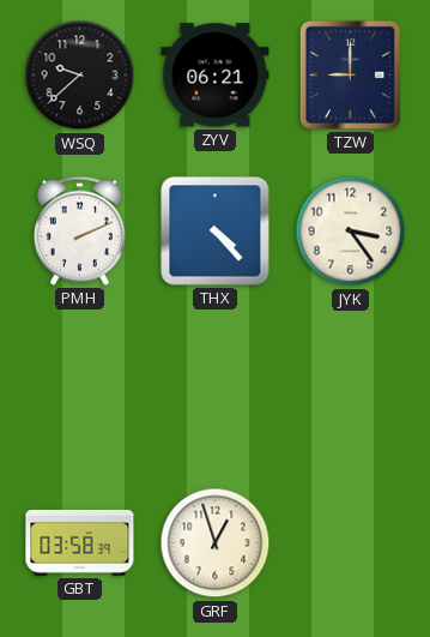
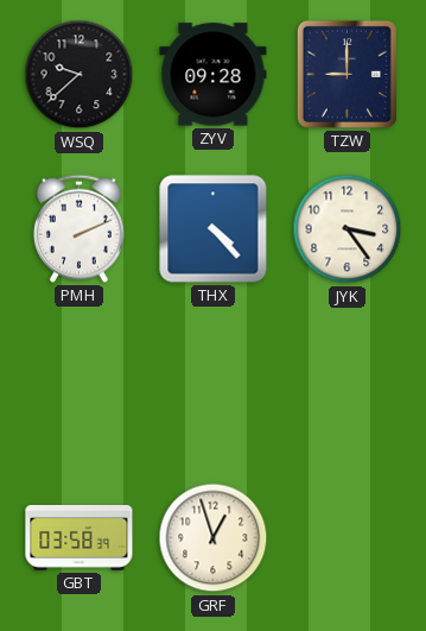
ZYV: 06:21 -> 09:28 (214, 75)
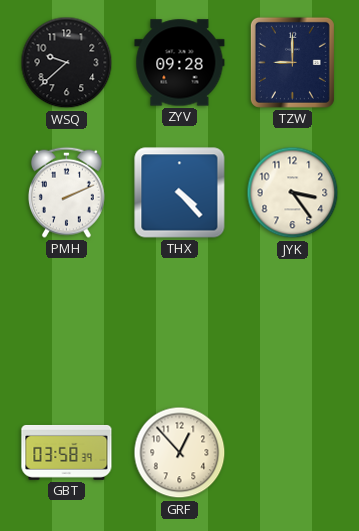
GRF: 12:57 -> 12:53 (180, 453)
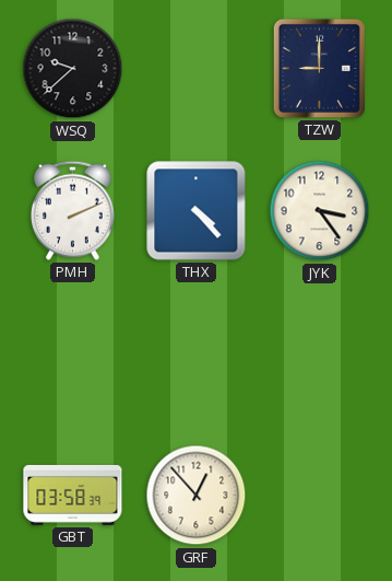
ZYV: 09:28 -> none (180, 63)
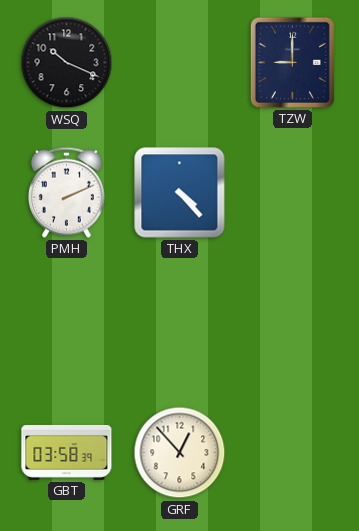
WSQ: 9:38 -> 10:19 (67, 63)
JYK: 3:24 -> none (320, 211)
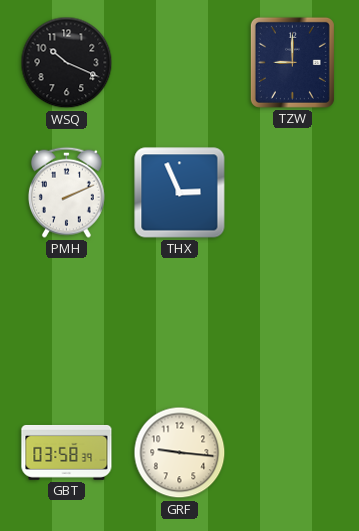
THX: 4:23 -> 2:56 (180, 193)
GRF: 12:53 -> 9:16 (180, 453)
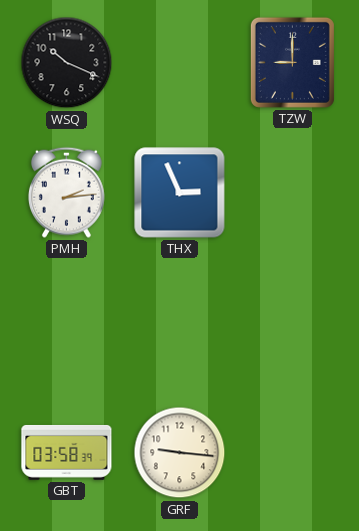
PMH: 2:11 -> 2:14 (66, 192)
